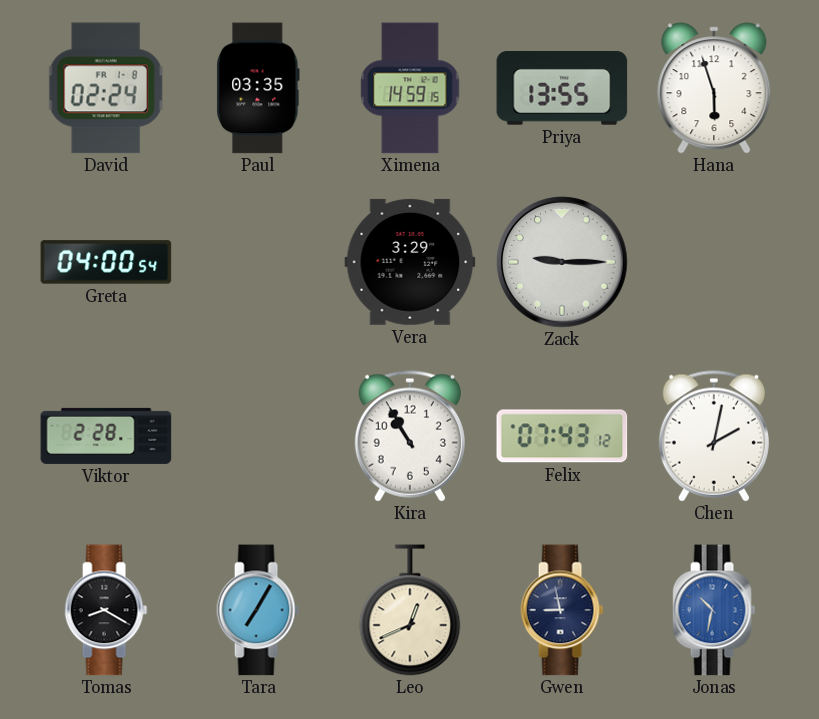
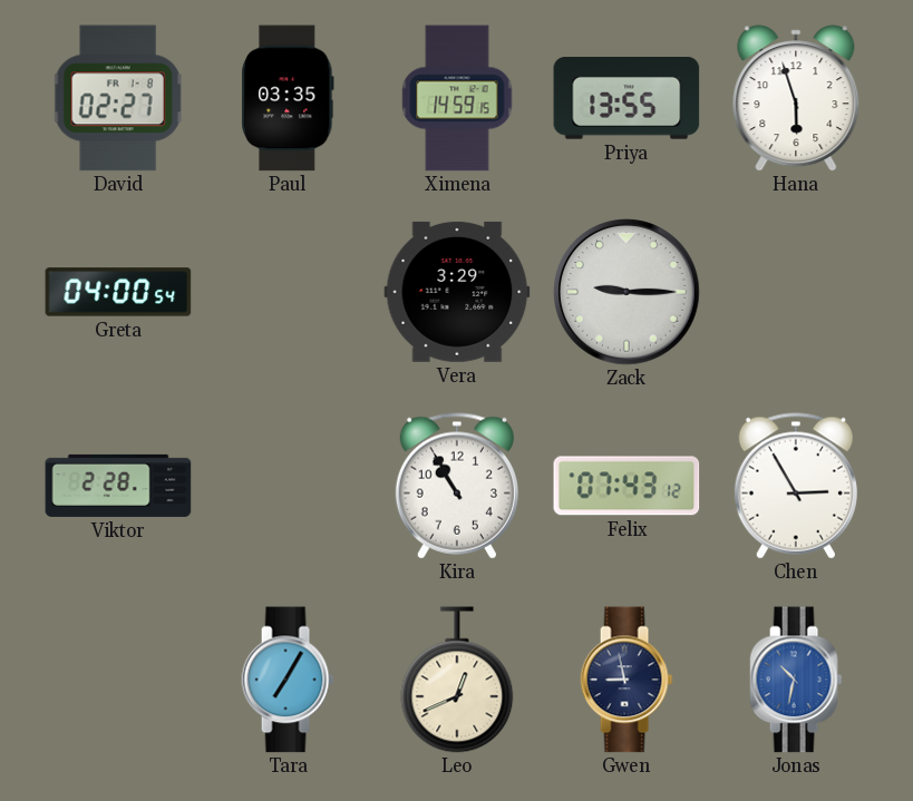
David: 02:24 -> 02:27 (118, 98)
Chen: 2:02 -> 2:55 (796, 486)
Tomas: 8:20 -> none (106, 610)
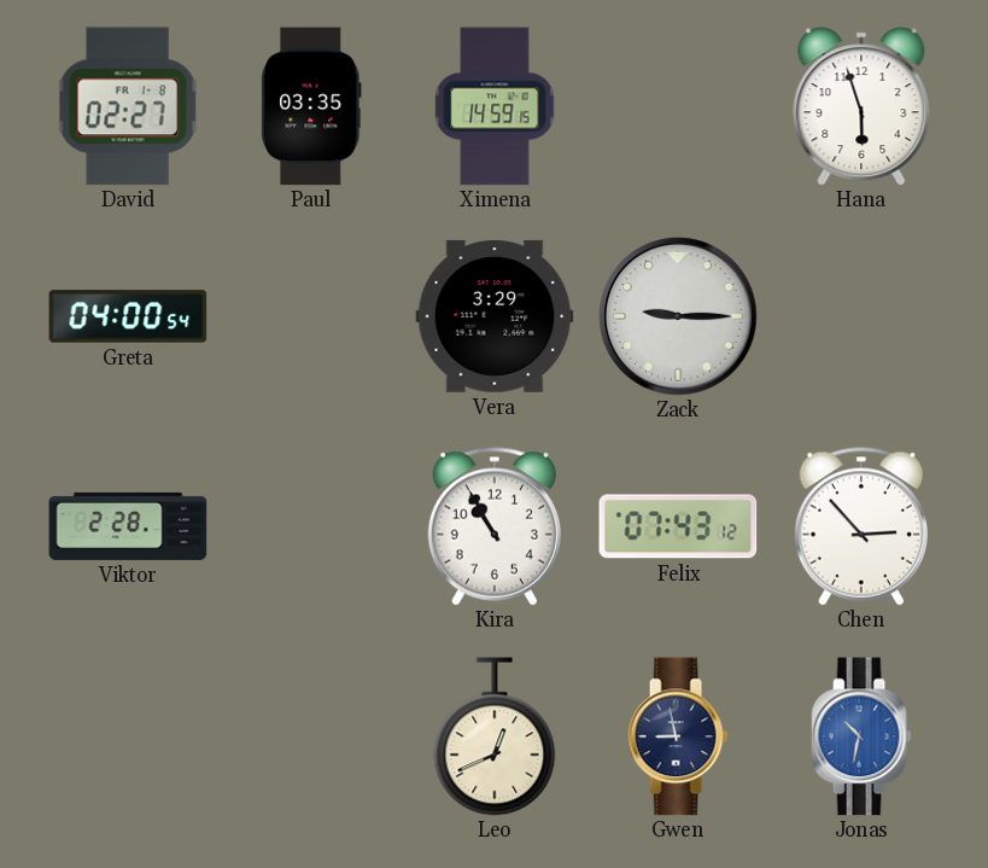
Priya: 13:55 -> none (627, 99)
Chen: 2:55 -> 2:53 (861, 526)
Tara: 7:05 -> none (288, 680)
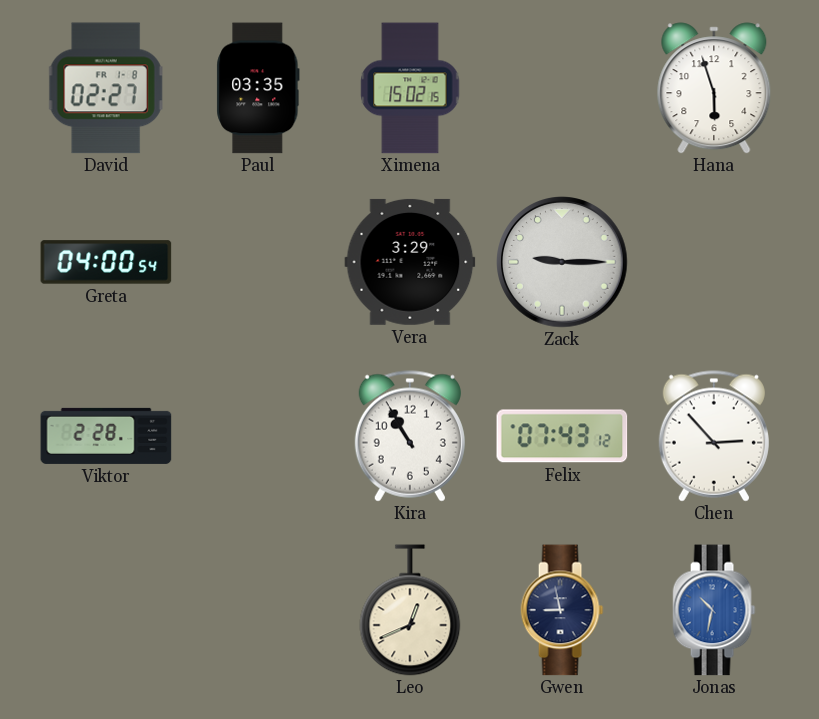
Ximena: 14:59 -> 15:02 (410, 88)
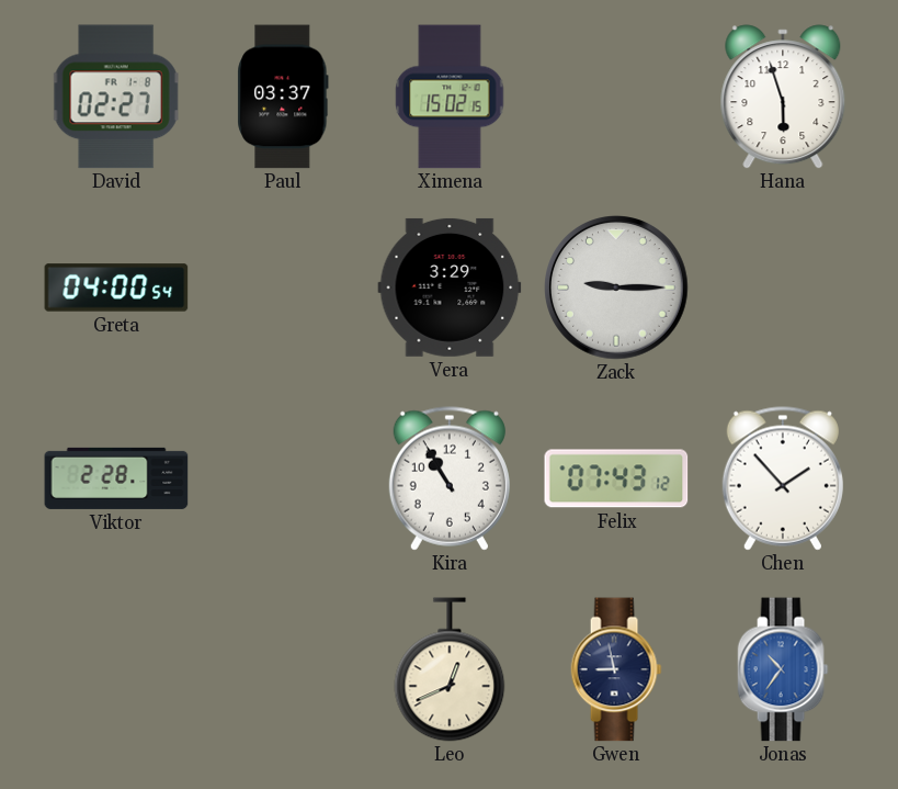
Paul: 03:35 -> 03:37 (283, 97)
Chen: 2:53 -> 1:53 (783, 478)
Jonas: 10:32 -> 10:36 (783, 669)
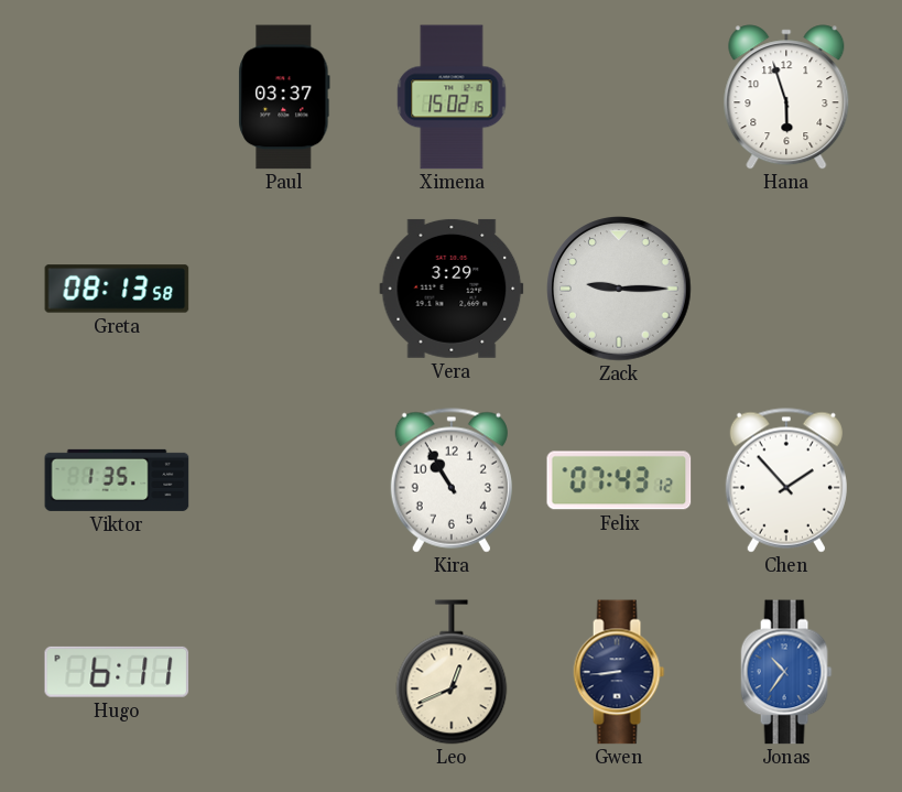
David: 02:27 -> none (116, 97)
Greta: 04:00 -> 08:13 (117, 289)
Viktor: 2:28 -> 1:35 (117, 480)
Hugo: none -> 6:11 (117, 672)
Gwen: 8:58 -> 8:44 (619, 672)
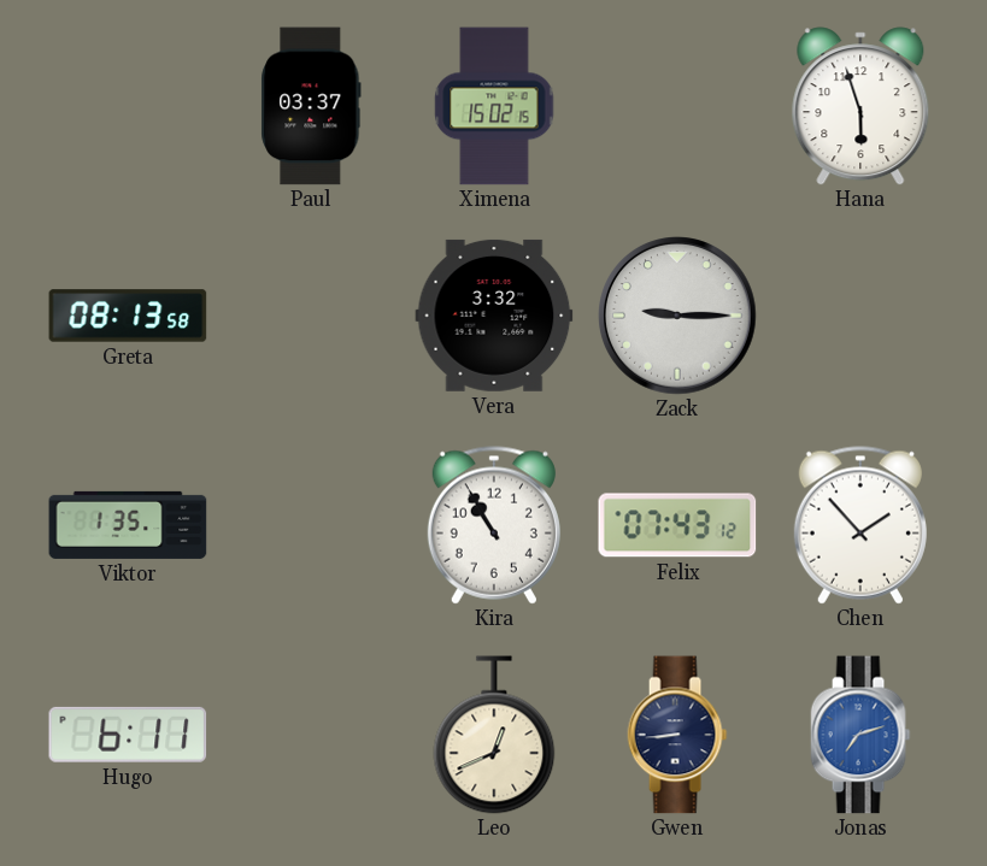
Vera: 3:29 -> 3:32 (494, 316)
Jonas: 10:36 -> 7:12 (860, 735)
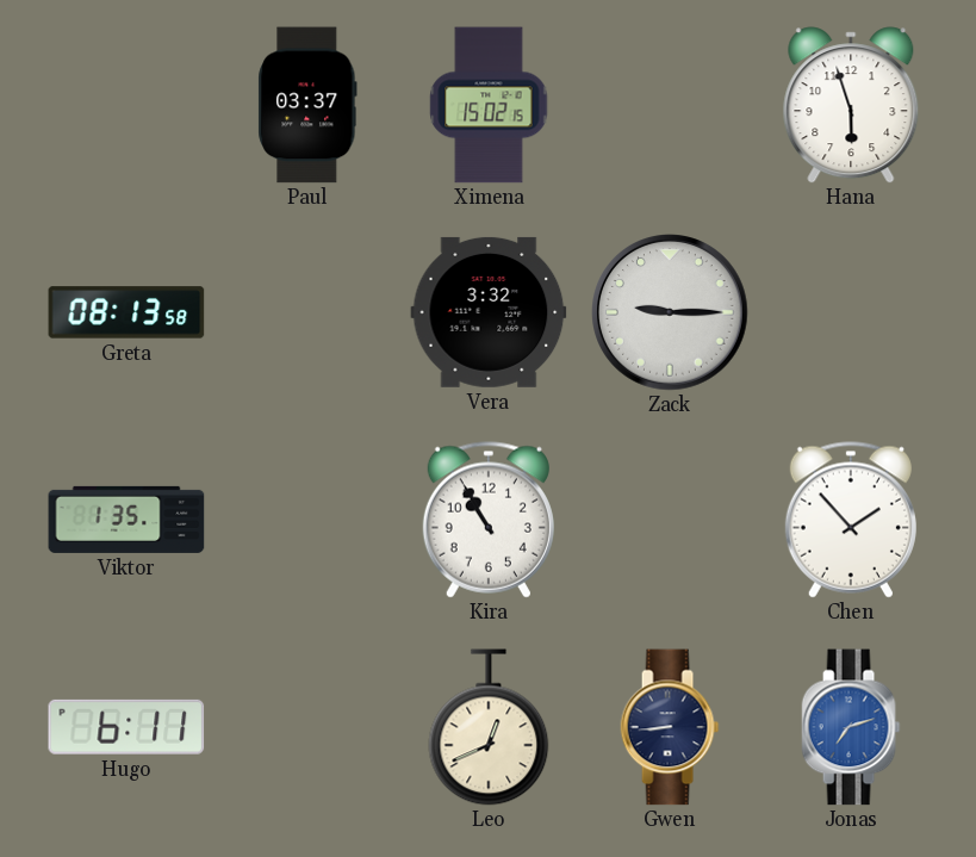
Felix: 07:43 -> none (677, 525)
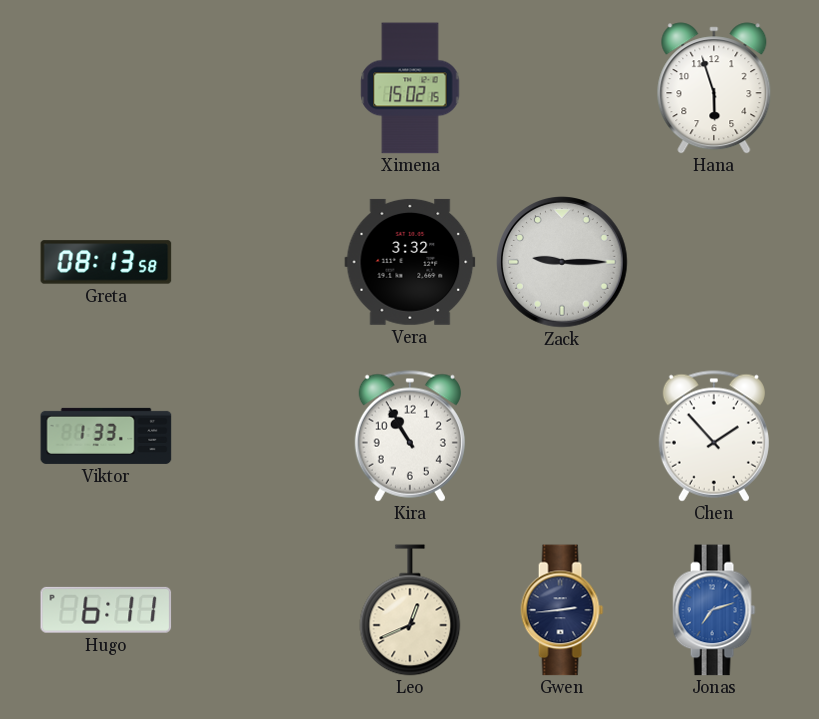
Paul: 03:37 -> none (307, 105)
Viktor: 1:35 -> 1:33 (106, 436)
Gwen: 8:44 -> 2:44 (562, 610)
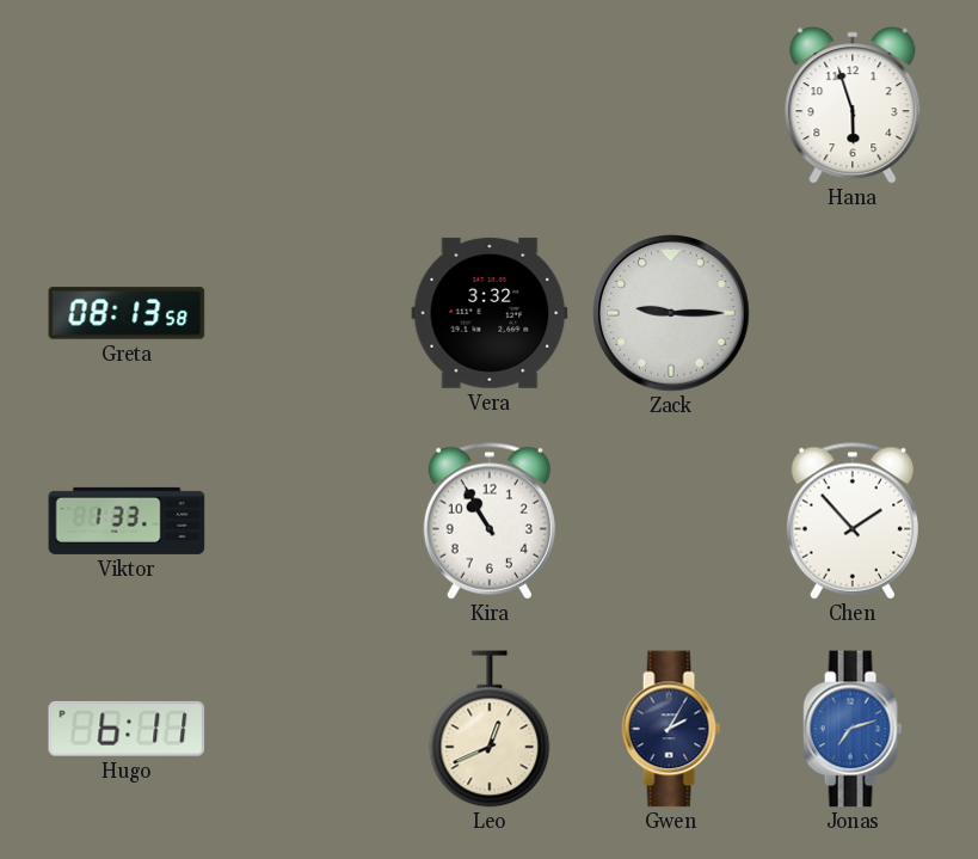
Ximena: 15:02 -> none (410, 88)
Gwen: 2:44 -> 2:05 (671, 729)
